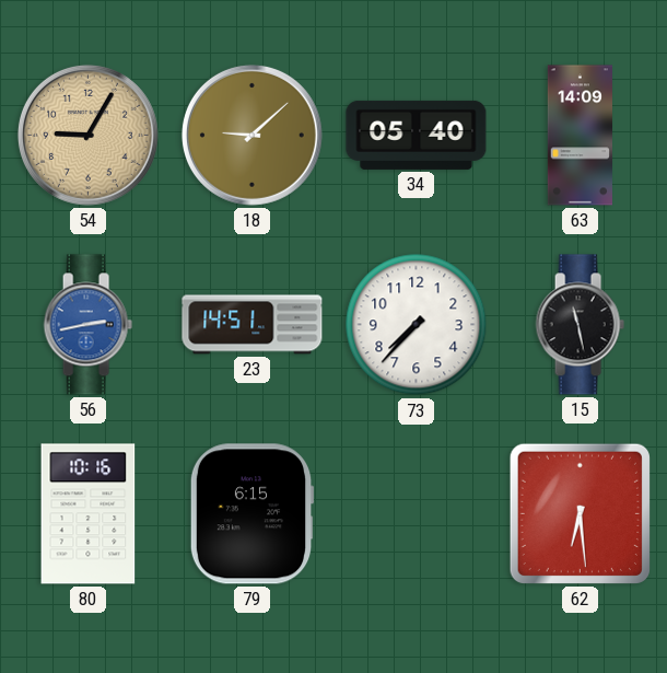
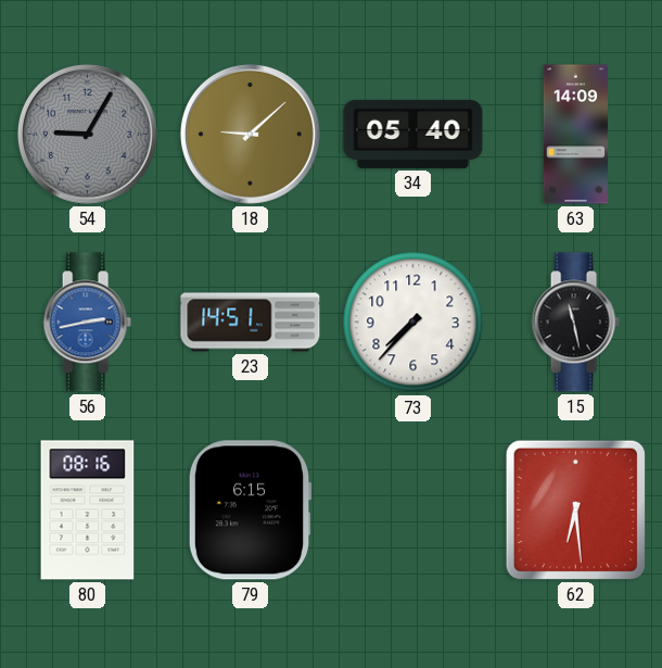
54 dial: champagne -> grey (87, 134)
80: 10:16 -> 08:16 (88, 511)
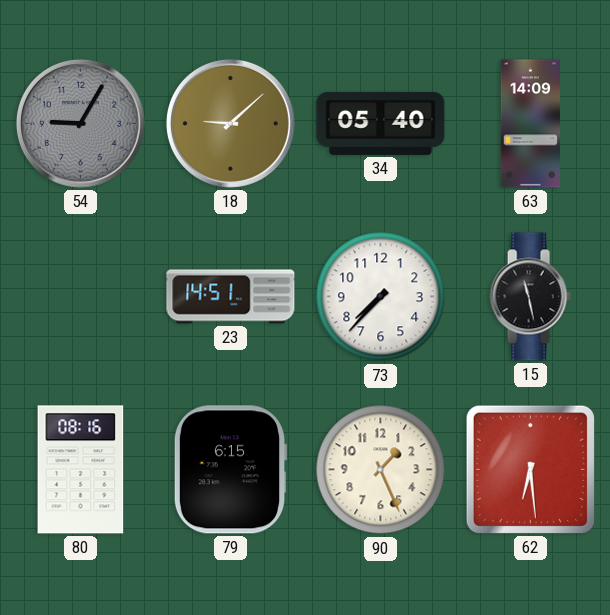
56: 2:43 -> none (87, 323)
90: none -> 1:26 (381, 470)
